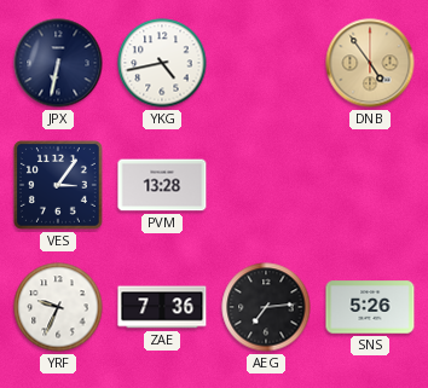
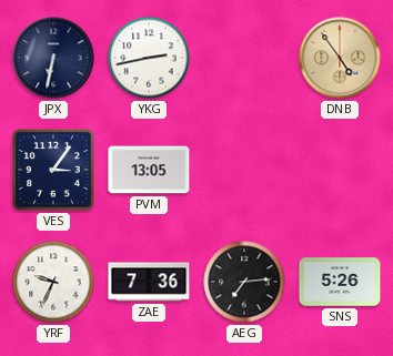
YKG: 4:43 -> 2:43 (149, 58)
PVM: 13:28 -> 13:05 (149, 170)
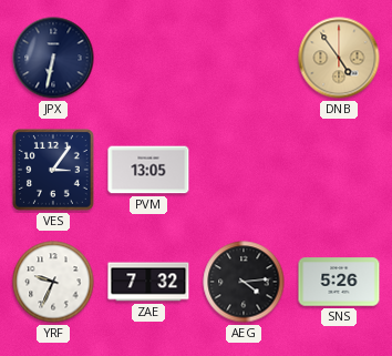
YKG: 2:43 -> none (149, 58)
ZAE: 7:36 -> 7:32 (148, 282)
AEG: 7:14 -> 4:14 (244, 282)
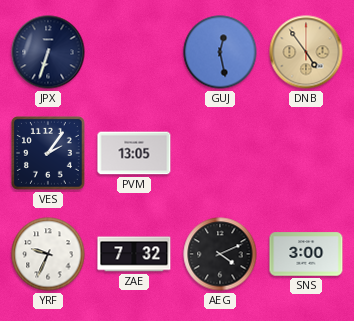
JPX: 6:32 -> 6:33 (48, 52)
GUJ: none -> 12:28 (220, 52)
VES: 3:06 -> 2:06 (49, 154)
AEG: 4:14 -> 4:11 (220, 254)
SNS: 5:26 -> 3:00 (306, 254)
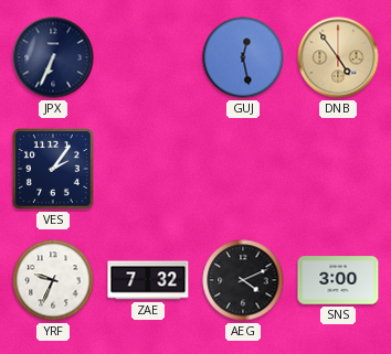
JPX: 6:33 -> 6:34 (53, 57)
PVM: 13:05 -> none (134, 153)
